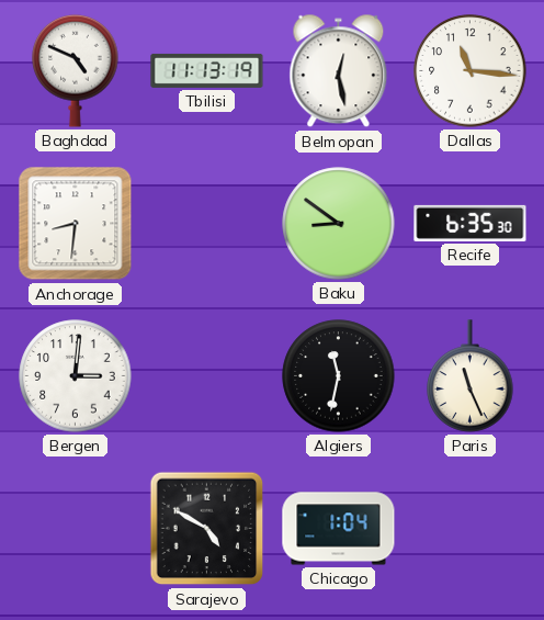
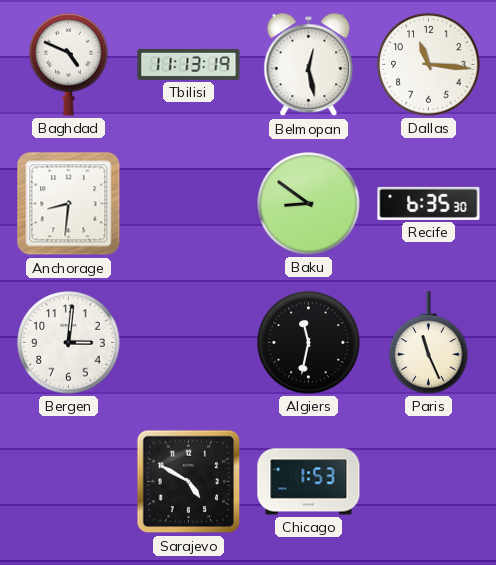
Chicago: 1:04 -> 1:53 (309, 482)
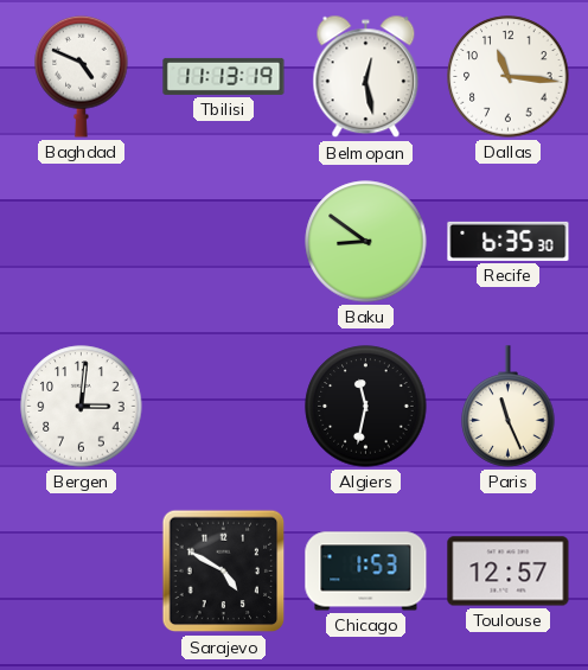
Anchorage: 8:31 -> none (69, 204)
Toulouse: none -> 12:57 (509, 572)
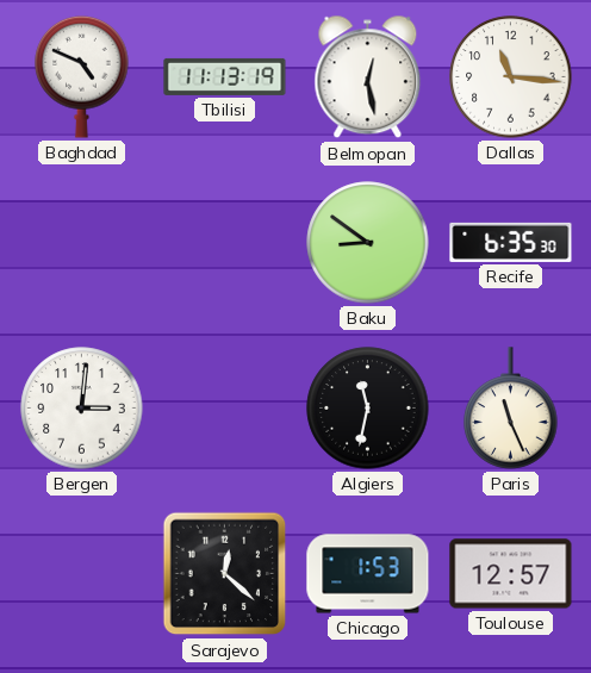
Sarajevo: 4:50 -> 12:22 (225, 574)
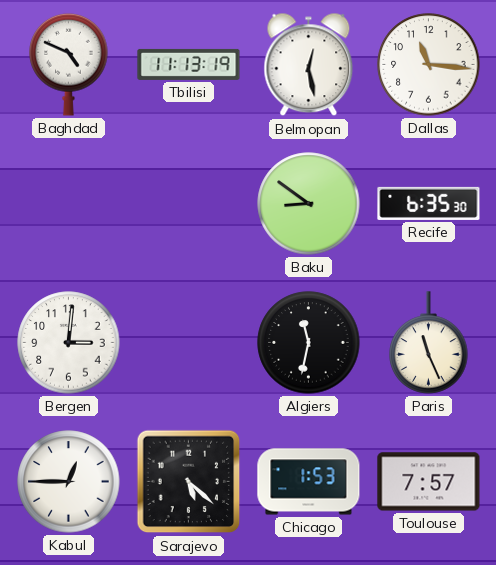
Kabul: none -> 12:45 (69, 482)
Sarajevo: 12:22 -> 5:22 (189, 482)
Toulouse: 12:57 -> 7:57 (429, 482)
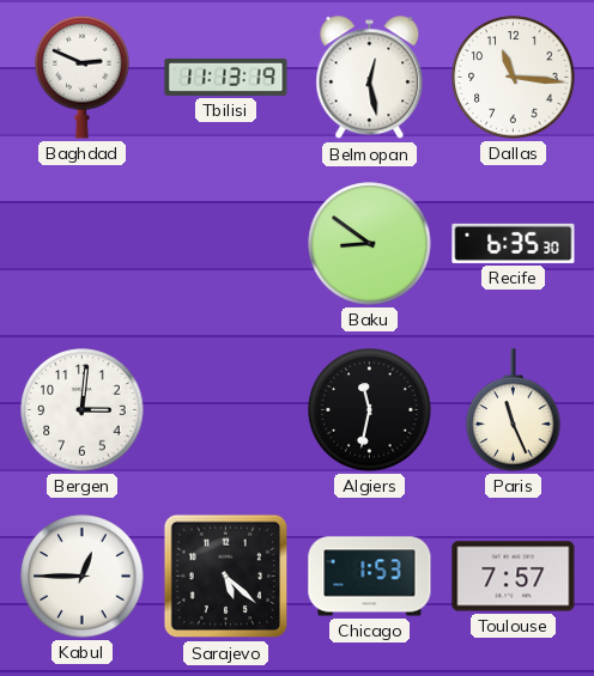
Baghdad: 4:49 -> 2:49 (83, 77)
